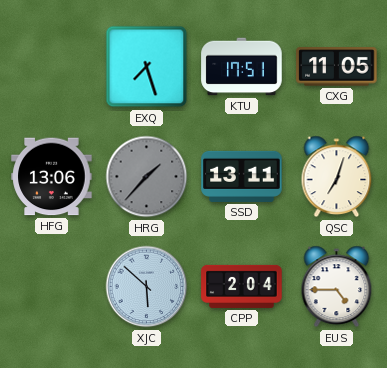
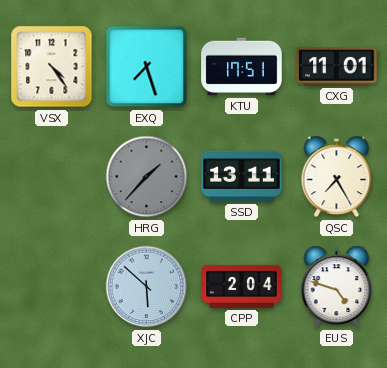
VSX: none -> 4:24 (52, 67)
CXG: 11:05 -> 11:01 (337, 67)
HFG: 13:06 -> none (52, 177)
QSC: 7:03 -> 7:25 (337, 177)
EUS: 4:45 -> 4:48 (337, 287)
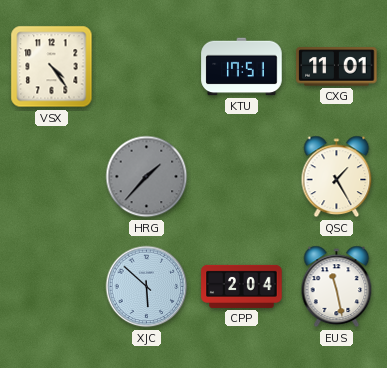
EXQ: 7:27 -> none (147, 67)
SSD: 13:11 -> none (242, 176)
QSC: 7:25 -> 1:25 (337, 177)
EUS: 4:48 -> 11:28 (337, 287)
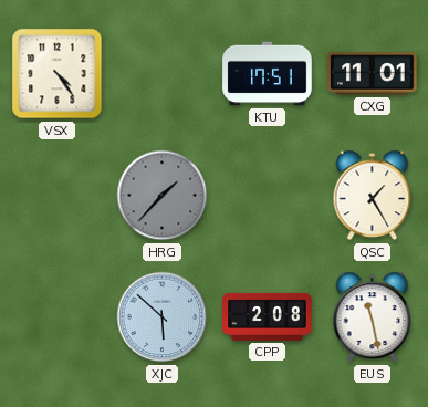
CPP: 2:04 -> 2:08 (268, 316)
